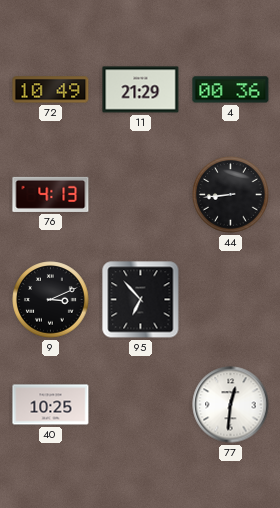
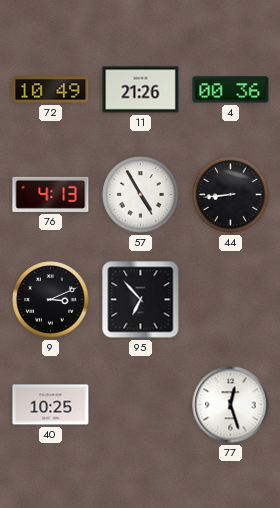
11: 21:29 -> 21:26 (141, 90)
57: none -> 4:55 (141, 195)
77: 12:31 -> 12:27 (231, 405)
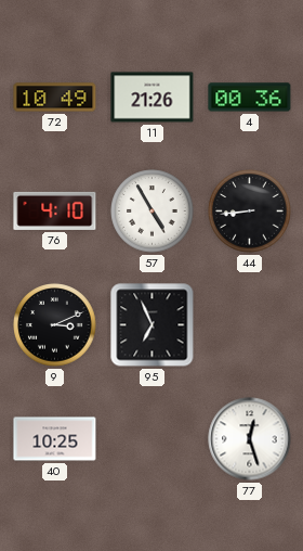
76: 4:13 -> 4:10 (55, 210)
95: 6:53 -> 6:56 (153, 325)
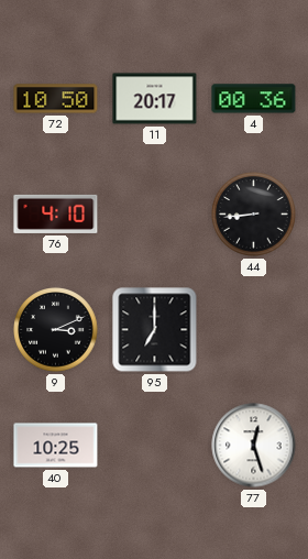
72: 10:49 -> 10:50 (56, 99)
11: 21:26 -> 20:17 (155, 99)
57: 4:55 -> none (153, 212)
95: 6:56 -> 7:00 (155, 330)
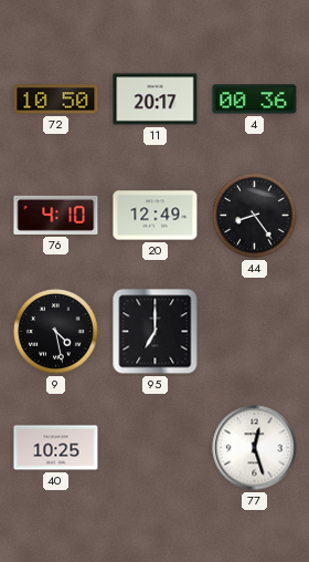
20: none -> 12:49 (156, 216)
44: 8:44 -> 8:24 (255, 216)
9: 3:11 -> 4:28 (56, 332)
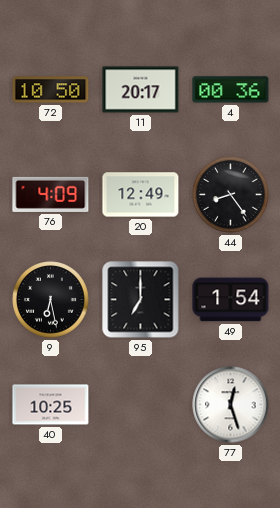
76: 4:10 -> 4:09 (51, 194)
9: 4:28 -> 6:28 (51, 300)
49: none -> 1:54 (231, 300)
